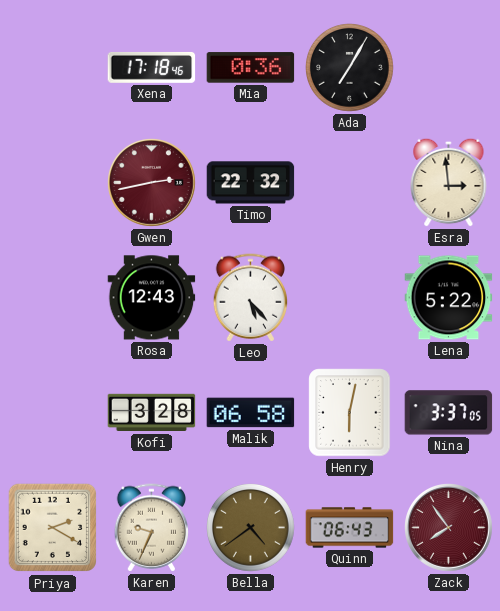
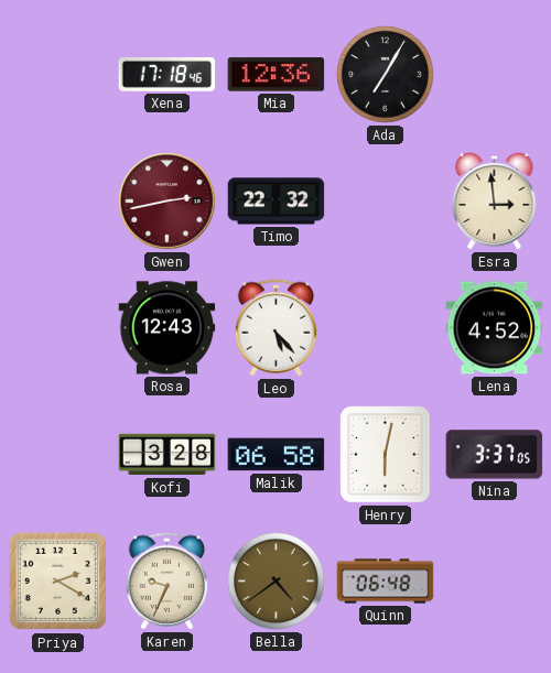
Mia: 0:36 -> 12:36 (277, 75)
Lena: 5:22 -> 4:52 (495, 328)
Quinn: 06:43 -> 06:48 (386, 582)
Zack: 7:54 -> none (449, 528)
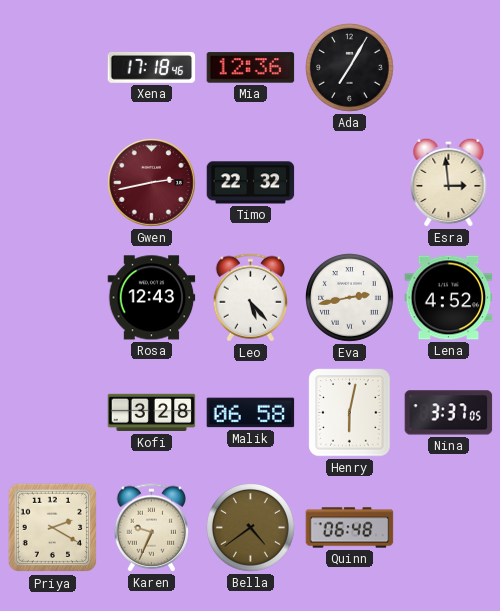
Eva: none -> 2:43 (350, 298)
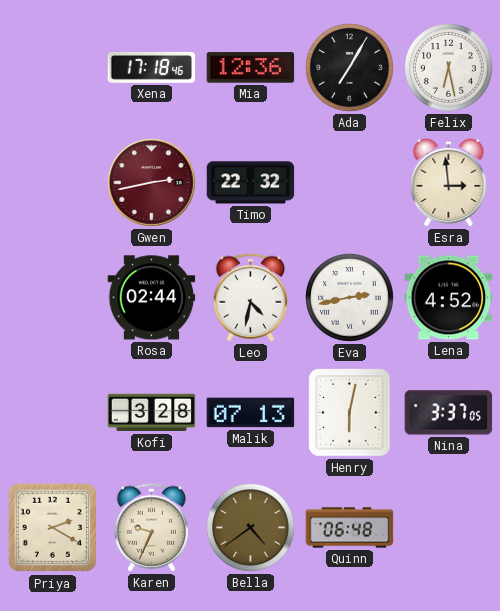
Felix: none -> 6:28 (449, 68)
Rosa: 12:43 -> 02:44 (152, 298)
Leo: 5:23 -> 4:32 (250, 298)
Malik: 06:58 -> 07:13 (251, 413)
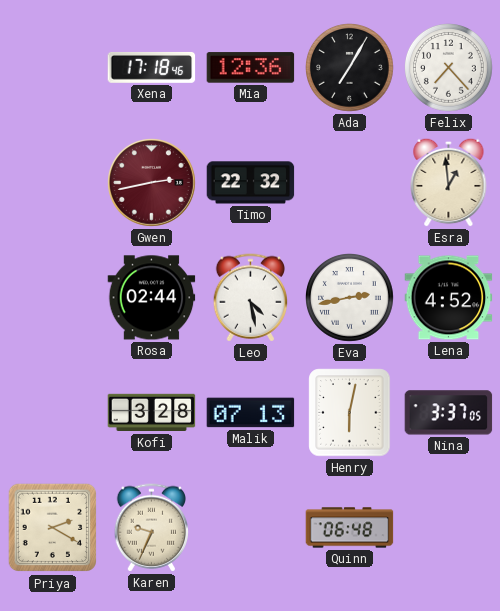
Felix: 6:28 -> 7:23 (449, 68)
Esra: 2:59 -> 12:59 (449, 182)
Leo: 4:32 -> 4:28 (250, 298)
Bella: 4:39 -> none (251, 528)
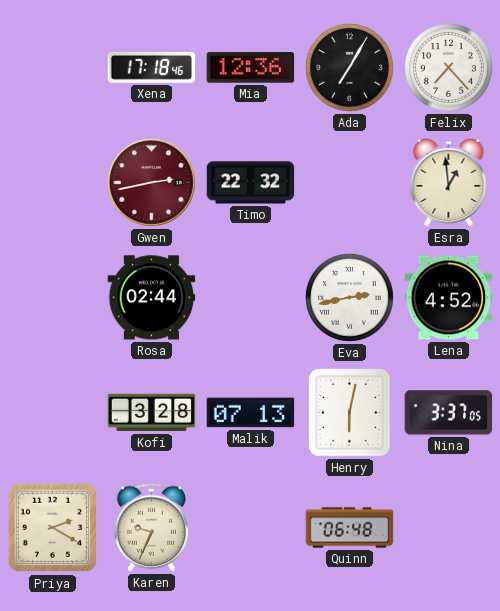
Leo: 4:28 -> none (250, 298)
